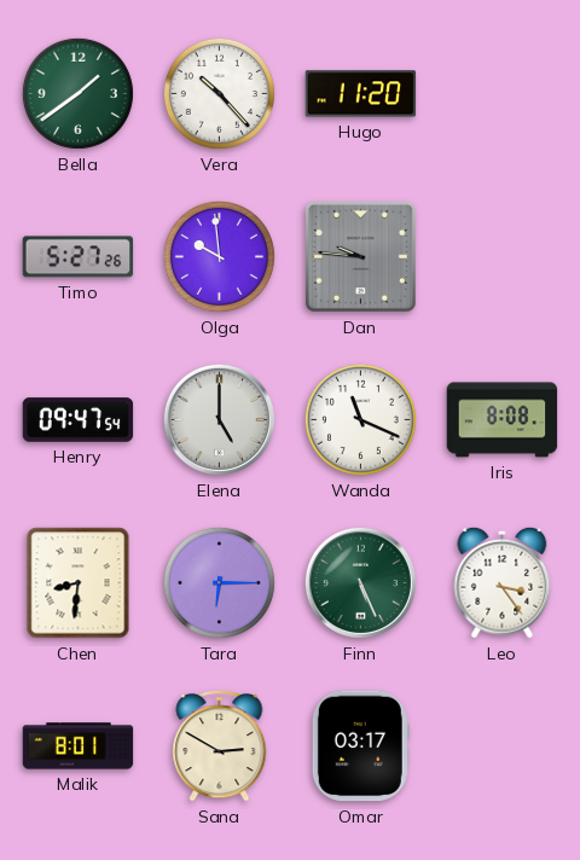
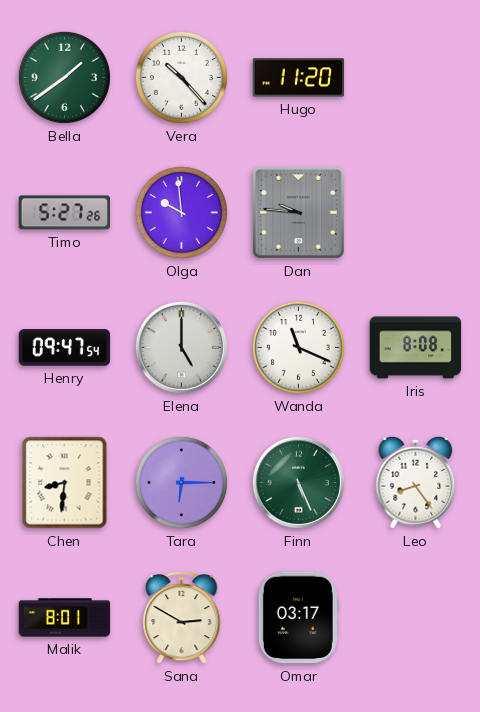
Leo: 3:24 -> 8:24 (416, 482)
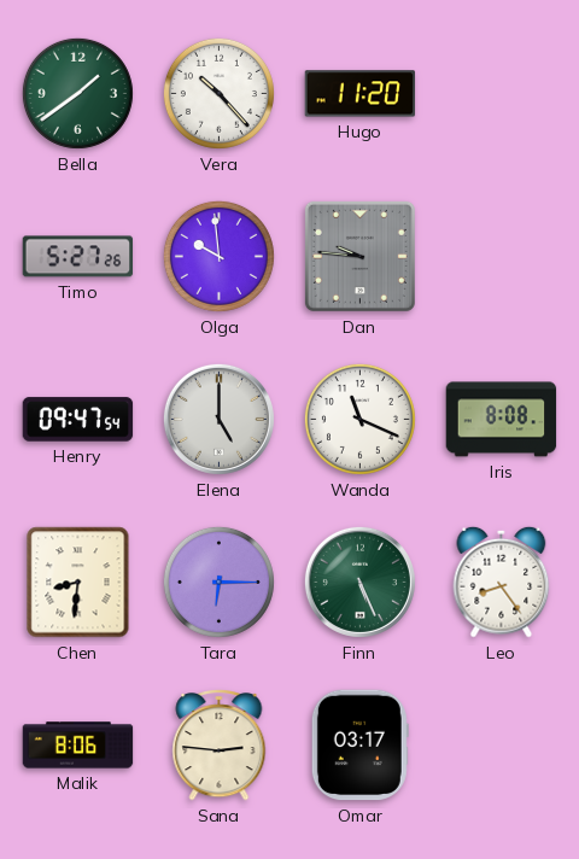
Malik: 8:01 -> 8:06 (78, 746)
Sana: 2:50 -> 2:46 (220, 746)
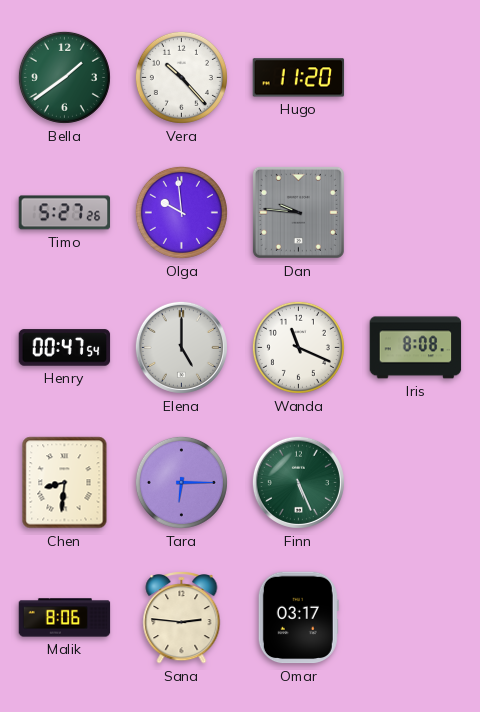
Henry: 09:47 -> 00:47 (65, 348)
Leo: 8:24 -> none (502, 582)
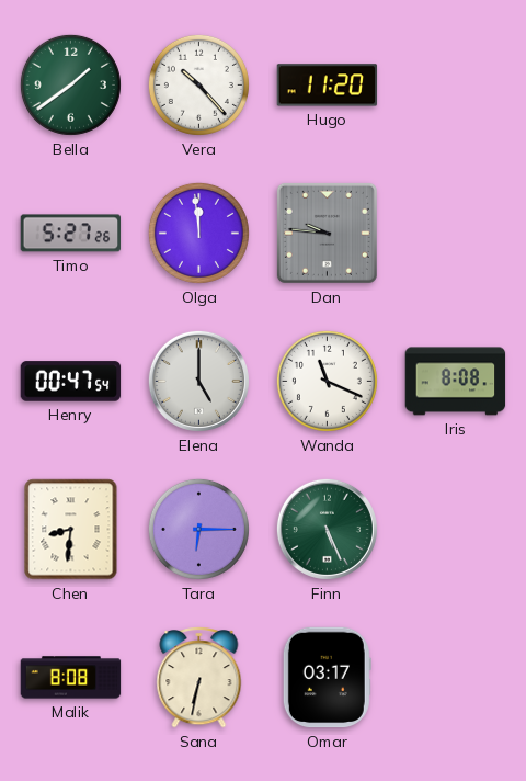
Olga: 9:59 -> 11:59 (198, 233)
Malik: 8:06 -> 8:08 (71, 678)
Sana: 2:46 -> 6:32 (199, 678)
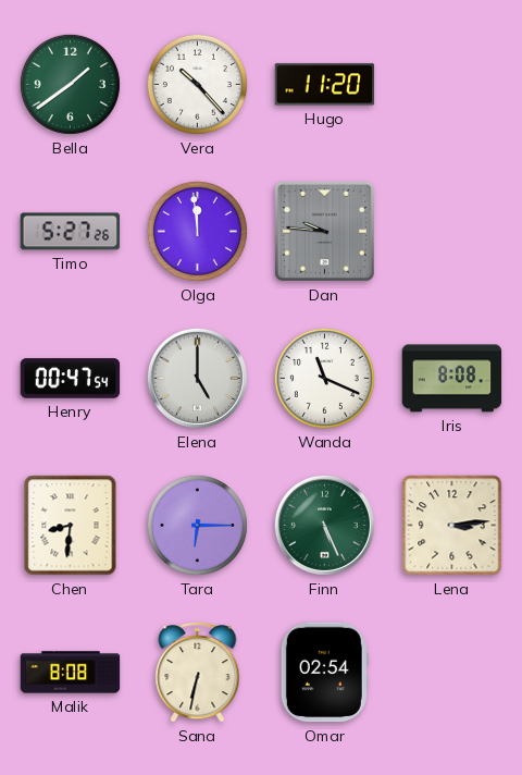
Lena: none -> 3:14 (452, 526)
Omar: 03:17 -> 02:54 (324, 673)
